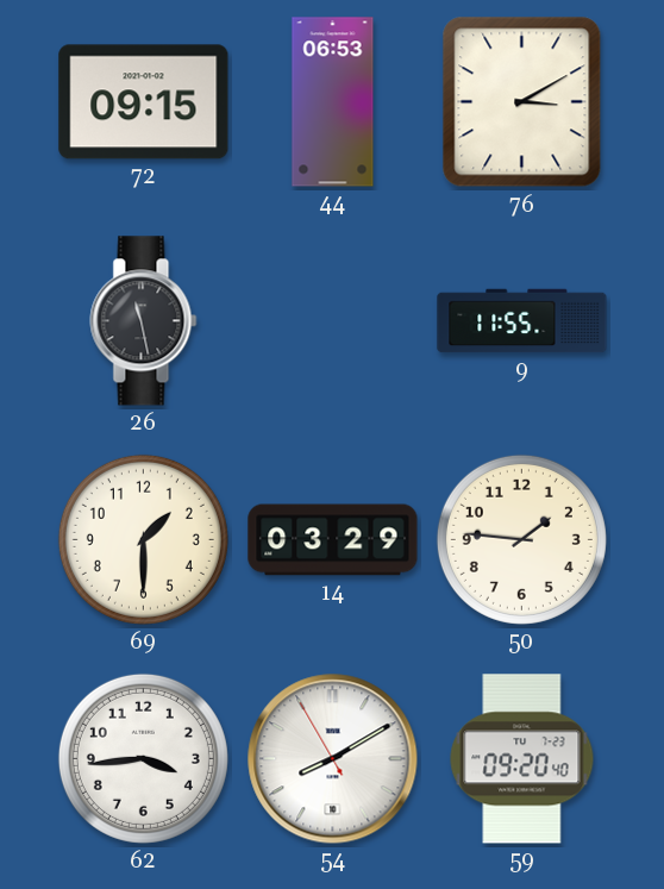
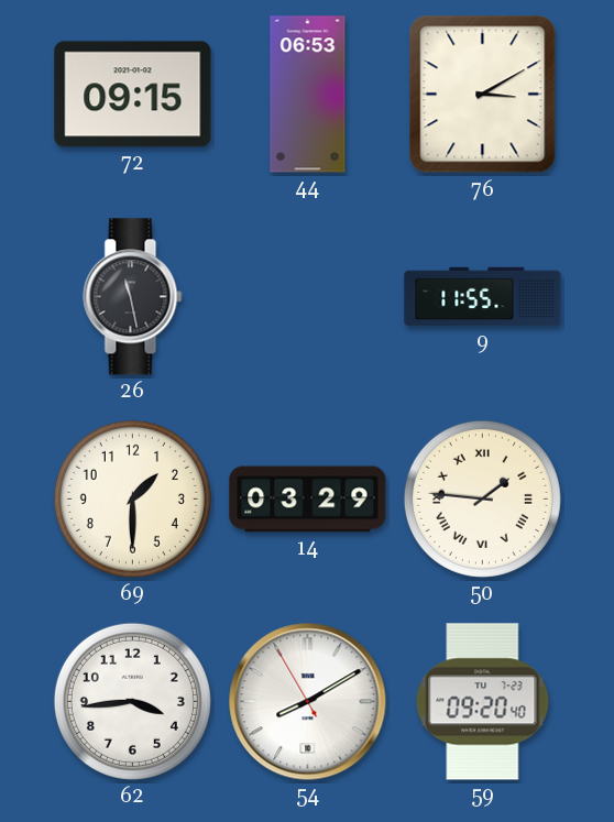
50 numerals: Arabic -> Roman (482, 498)
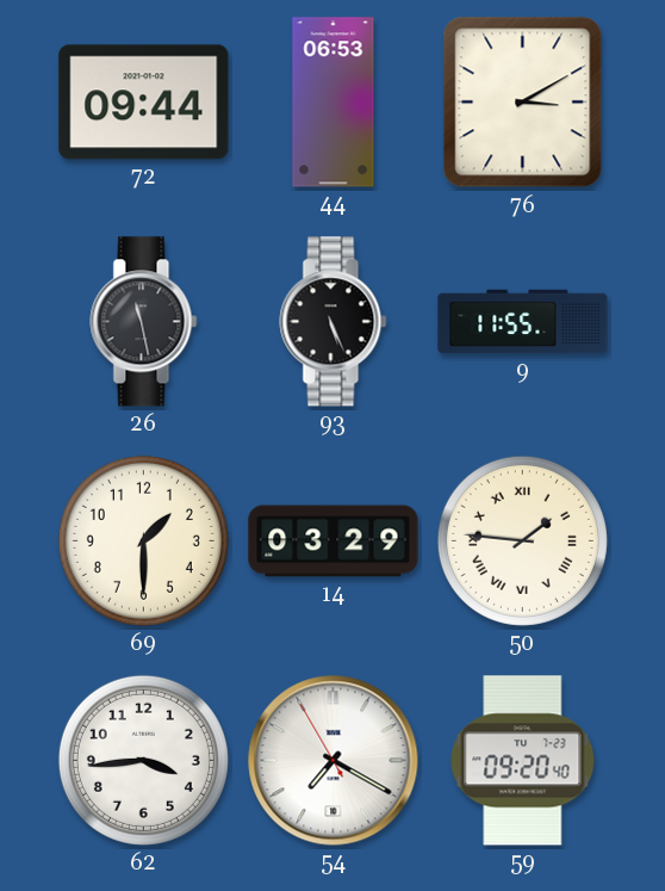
72: 09:15 -> 09:44 (144, 103)
93: none -> 5:26 (334, 322)
54: 8:09 -> 7:19 (334, 761)
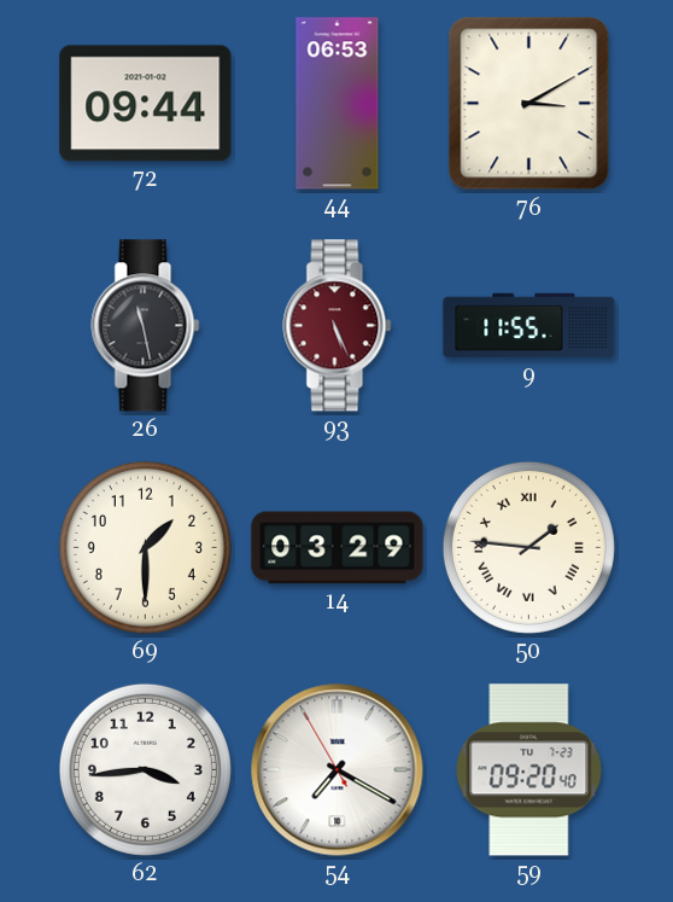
93 dial: black -> burgundy (338, 326)
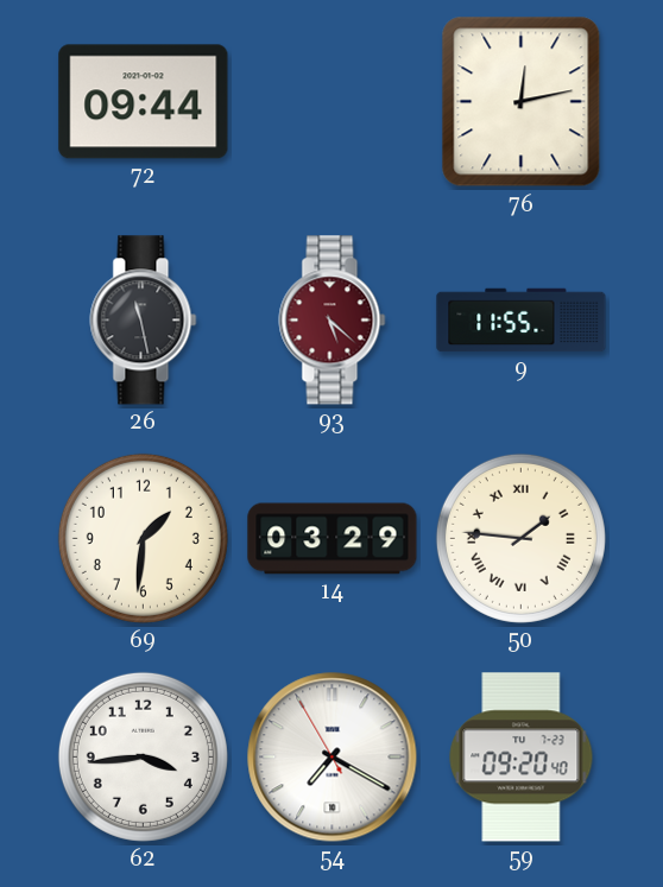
44: 06:53 -> none (338, 104)
76: 3:10 -> 12:13 (522, 102)
93: 5:26 -> 5:22 (333, 321)
69: 1:30 -> 1:31 (143, 538)
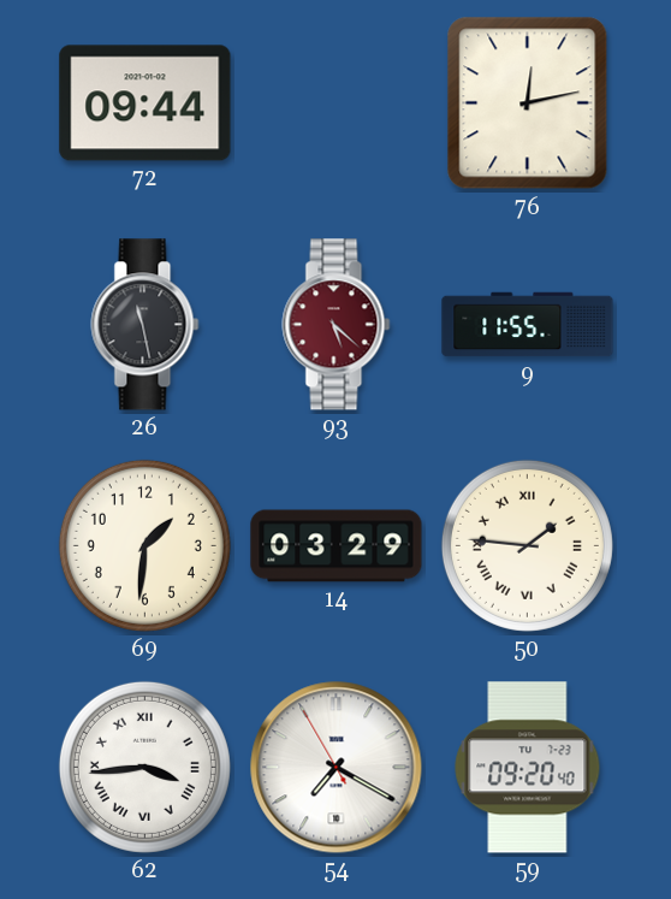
62 numerals: Arabic -> Roman (144, 767)
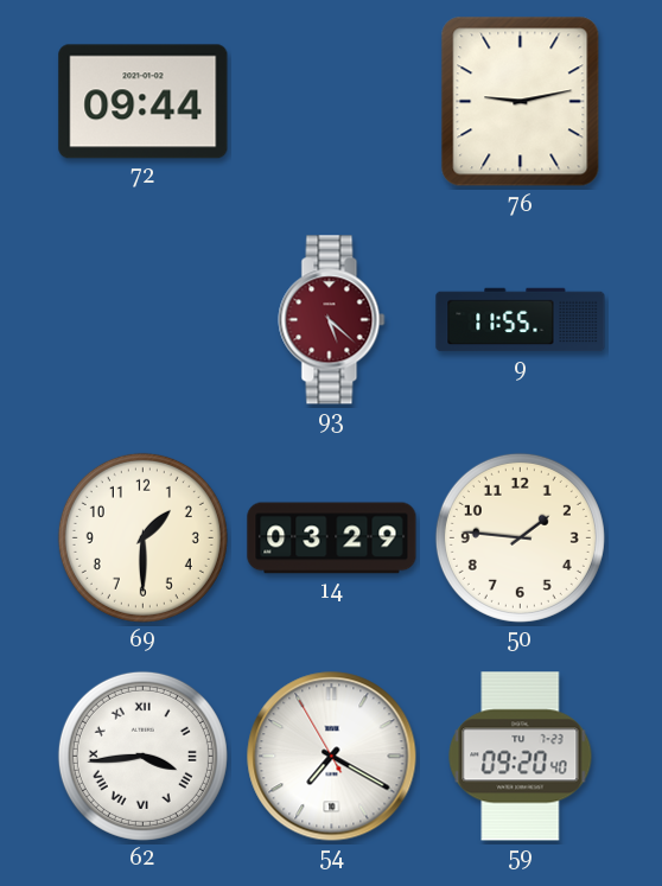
76: 12:13 -> 9:13 (521, 102)
26: 11:28 -> none (146, 325)
69: 1:31 -> 1:30 (142, 537)
50 numerals: Roman -> Arabic (520, 537)
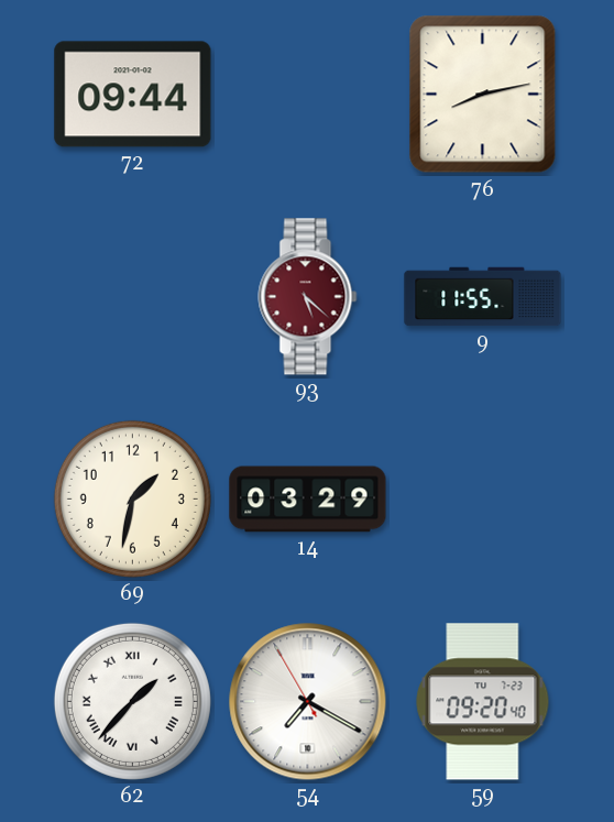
76: 9:13 -> 8:13 (483, 95)
69: 1:30 -> 1:32 (132, 498)
50: 1:46 -> none (520, 537)
62: 3:44 -> 1:37 (132, 701)
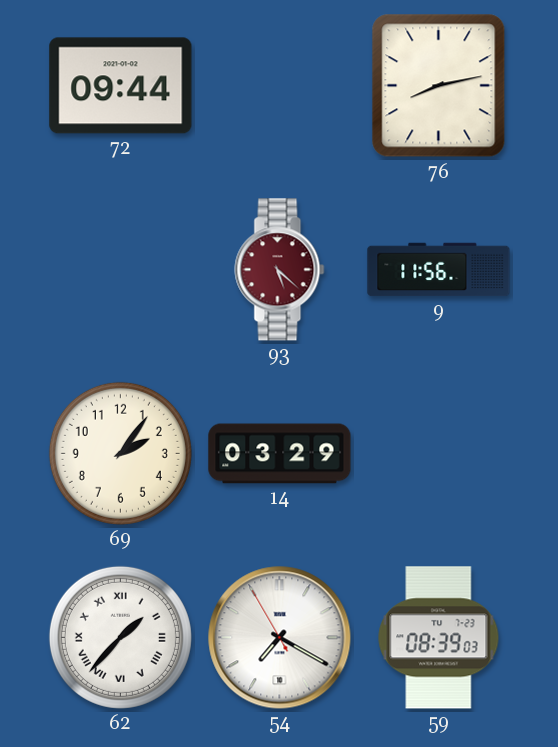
9: 11:55 -> 11:56 (439, 270)
69: 1:32 -> 2:06 (120, 453)
59: 09:20 -> 08:39 (439, 638)
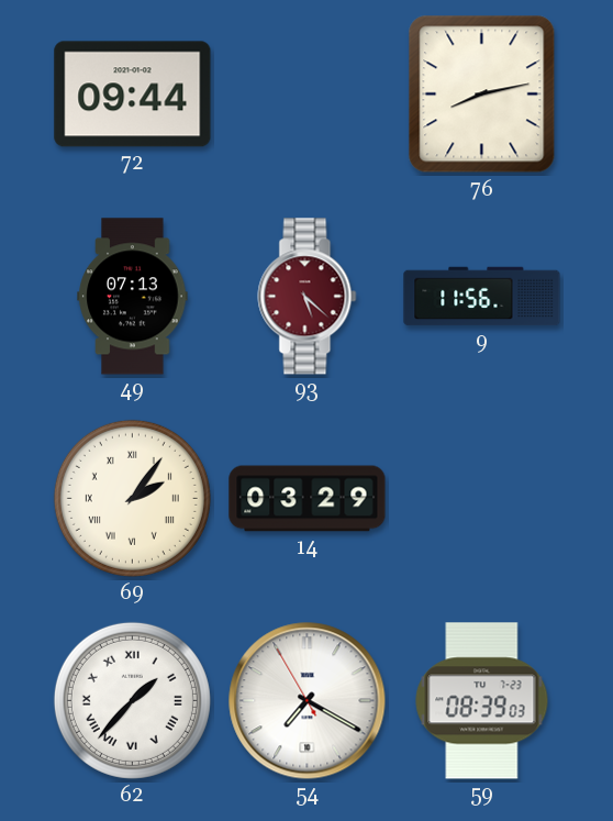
49: none -> 07:13 (133, 297)
69 numerals: Arabic -> Roman (132, 498)
